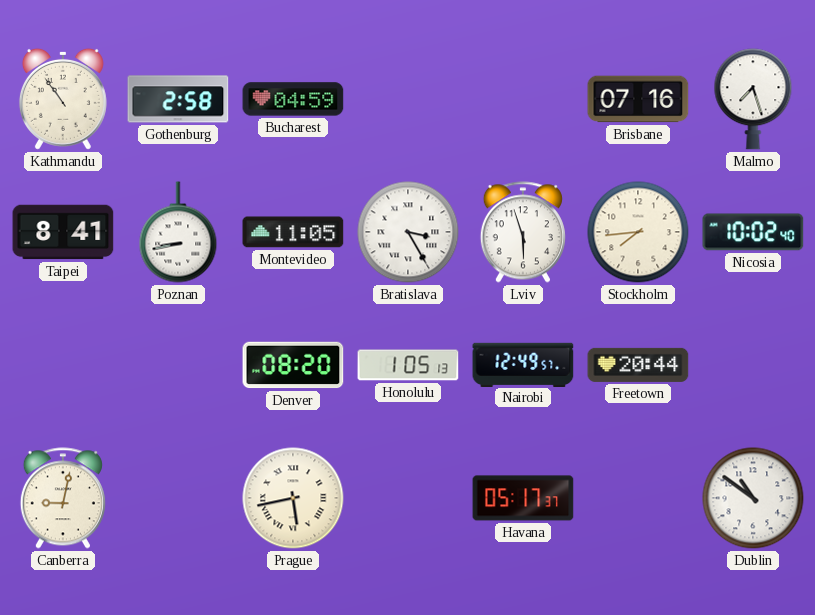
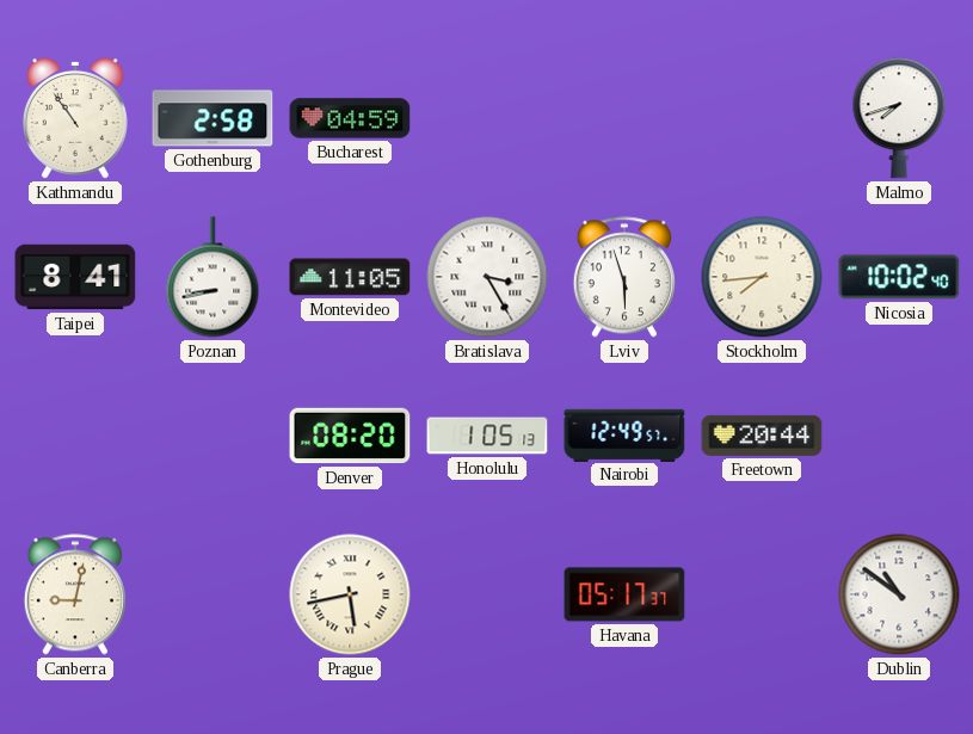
Brisbane: 07:16 -> none (638, 99)
Malmo: 7:27 -> 7:42 (899, 118)
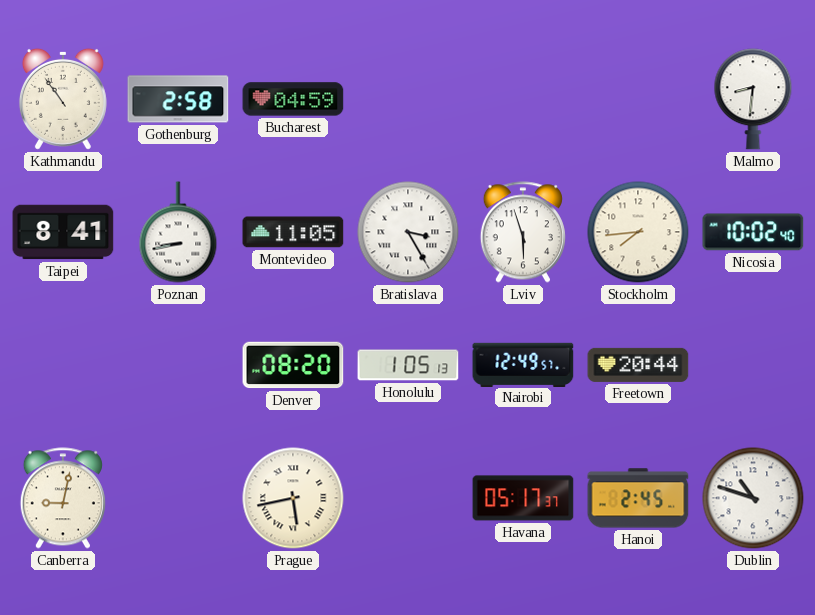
Malmo: 7:42 -> 8:31 (753, 99)
Hanoi: none -> 2:45 (638, 498)
Dublin: 10:51 -> 10:48 (753, 498)
